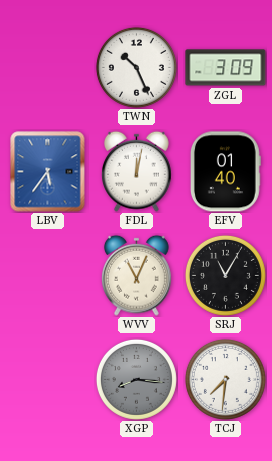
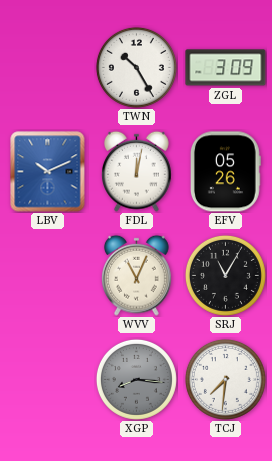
TWN: 10:26 -> 10:25 (136, 67)
LBV: 5:36 -> 10:11 (48, 172)
EFV: 01:40 -> 05:26 (225, 172)
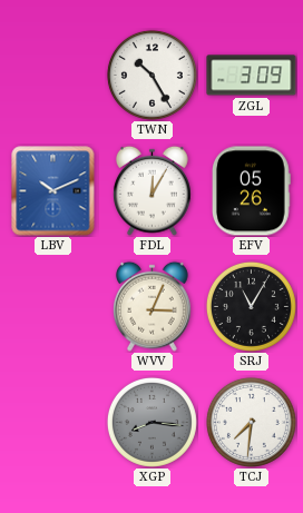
FDL: 12:02 -> 12:05 (153, 190)
WVV: 11:04 -> 3:04 (153, 306)
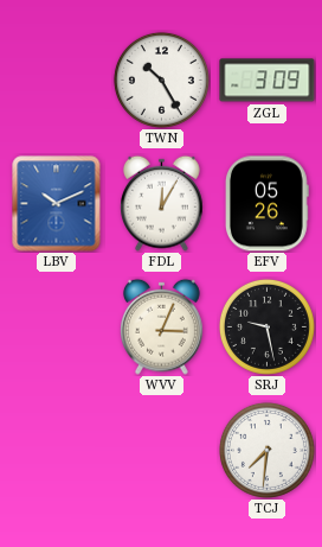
SRJ: 11:05 -> 9:28 (266, 326)
XGP: 8:16 -> none (151, 422)
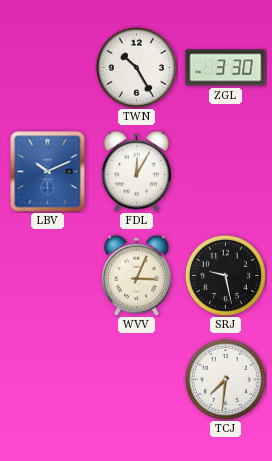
ZGL: 3:09 -> 3:30 (226, 68)
EFV: 05:26 -> none (266, 204)
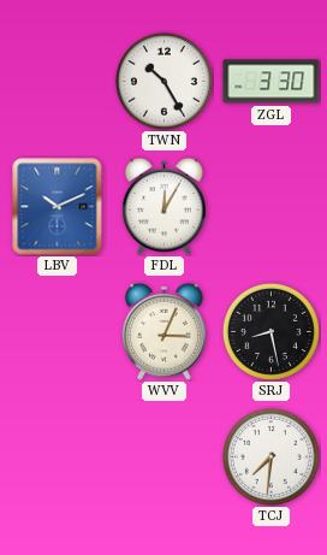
SRJ: 9:28 -> 8:28 (270, 331)
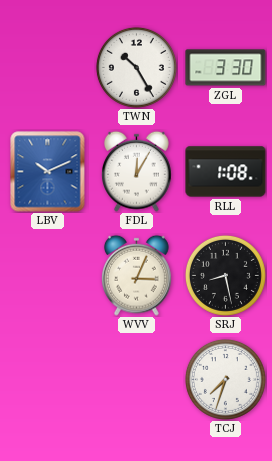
RLL: none -> 1:08 (226, 172)
TCJ: 7:31 -> 7:33 (225, 379)
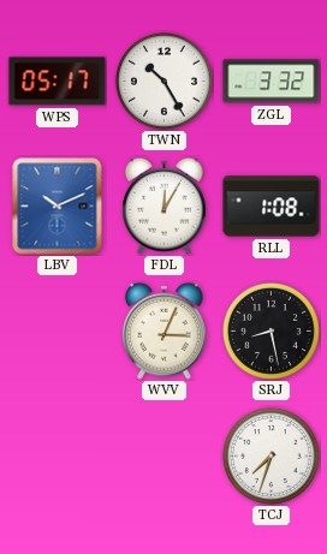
WPS: none -> 05:17 (58, 82)
ZGL: 3:30 -> 3:32 (272, 82)
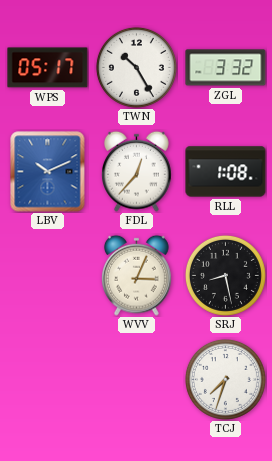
FDL: 12:05 -> 12:37 (137, 171)
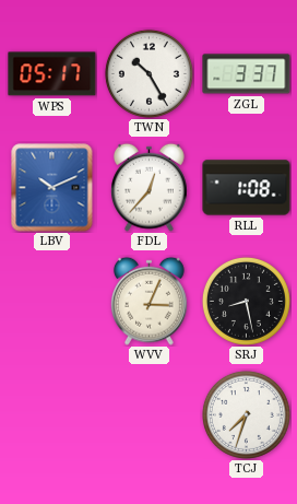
ZGL: 3:32 -> 3:37 (247, 74)
